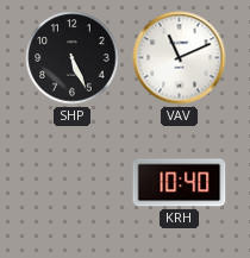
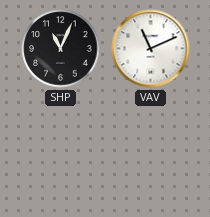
SHP: 5:26 -> 11:04 (61, 49)
KRH: 10:40 -> none (180, 183)
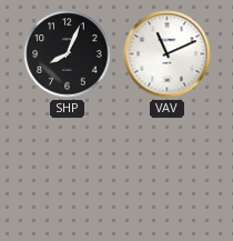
SHP: 11:04 -> 8:04 (68, 54)
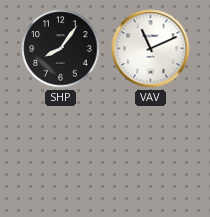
SHP: 8:04 -> 8:06 (61, 49)
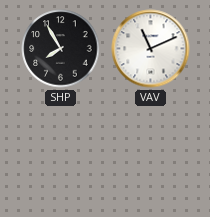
SHP: 8:06 -> 7:55 (61, 49)
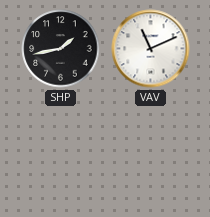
SHP: 7:55 -> 1:43 (61, 49)
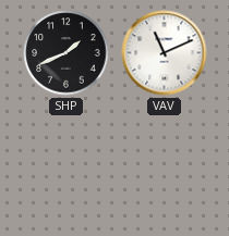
SHP: 1:43 -> 1:41 (67, 53)
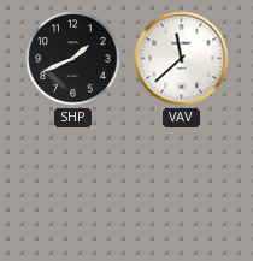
VAV: 11:11 -> 11:38 (182, 59)
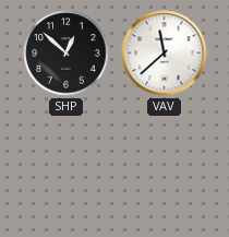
SHP: 1:41 -> 12:52 (67, 54)
